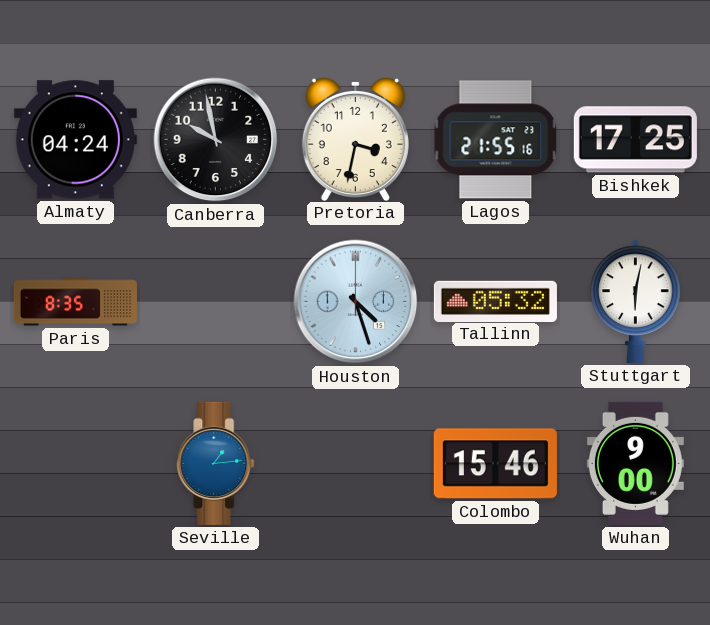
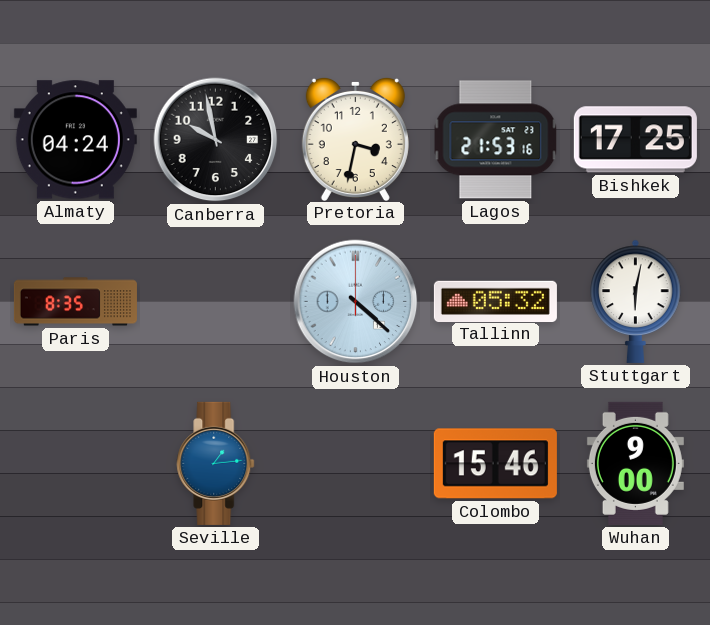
Lagos: 21:55 -> 21:53 (496, 140)
Houston: 4:27 -> 4:22 (356, 302)
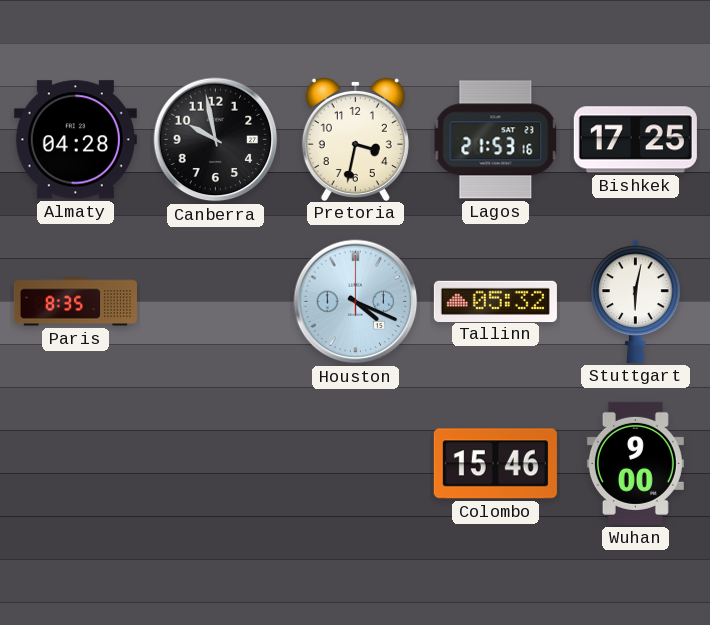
Almaty: 04:24 -> 04:28 (75, 140)
Houston: 4:22 -> 4:19 (356, 302)
Seville: 1:14 -> none (216, 463)
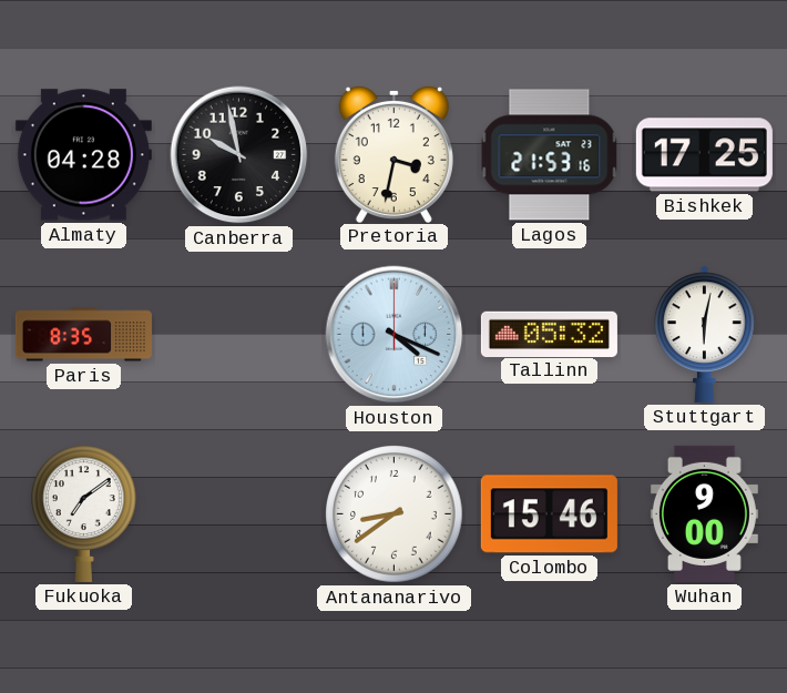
Fukuoka: none -> 7:09 (83, 513)
Antananarivo: none -> 8:39 (395, 514)
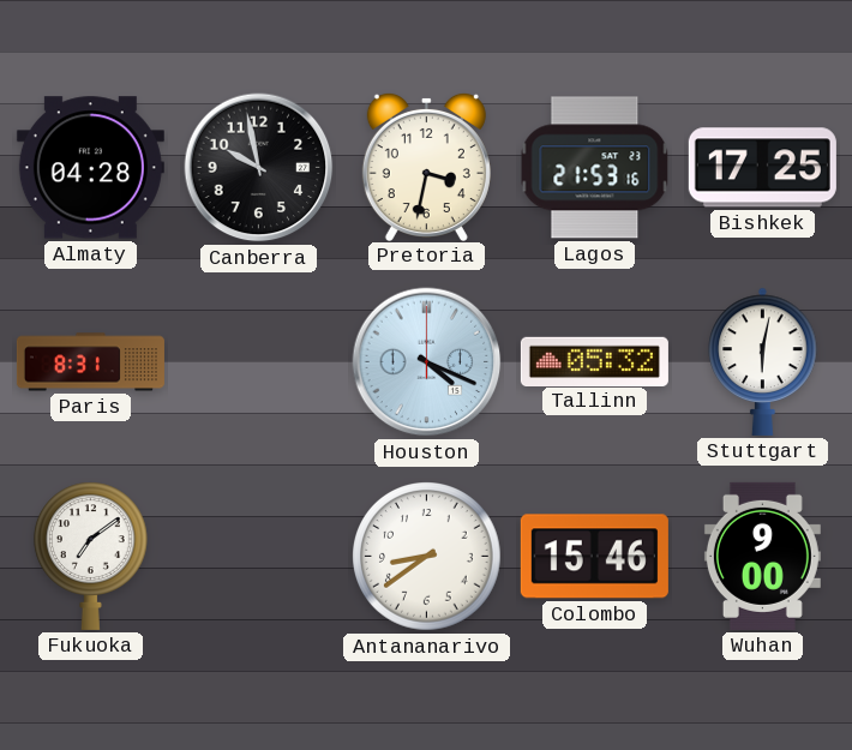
Paris: 8:35 -> 8:31 (90, 362)
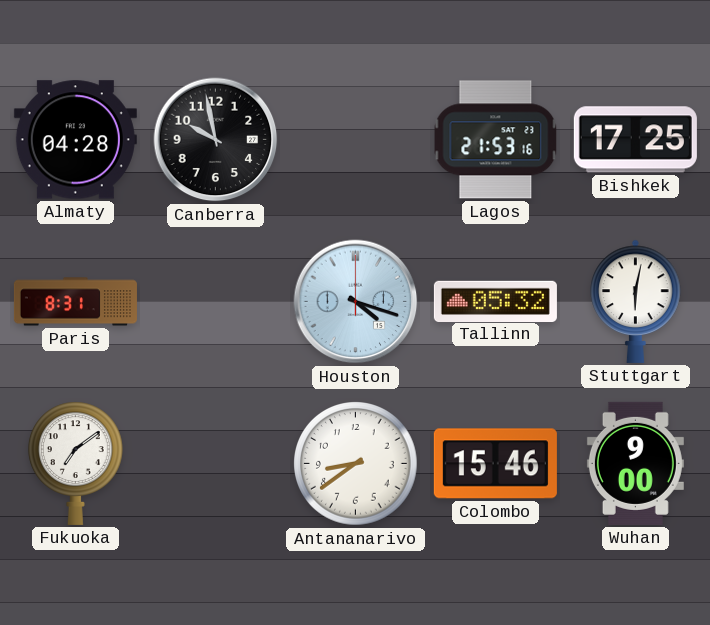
Pretoria: 3:32 -> none (426, 166)
Houston: 4:19 -> 4:18 (356, 302)
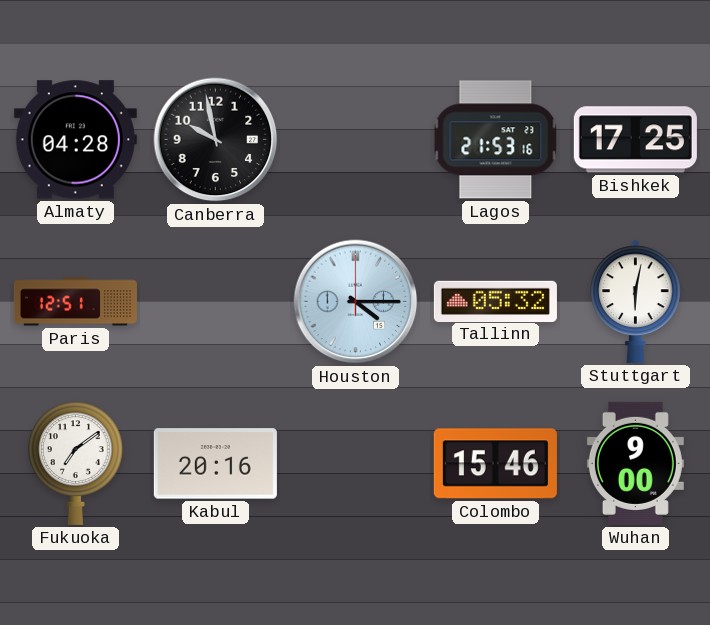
Paris: 8:31 -> 12:51 (75, 302)
Houston: 4:18 -> 4:15 (356, 302)
Kabul: none -> 20:16 (215, 464)
Antananarivo: 8:39 -> none (356, 464)
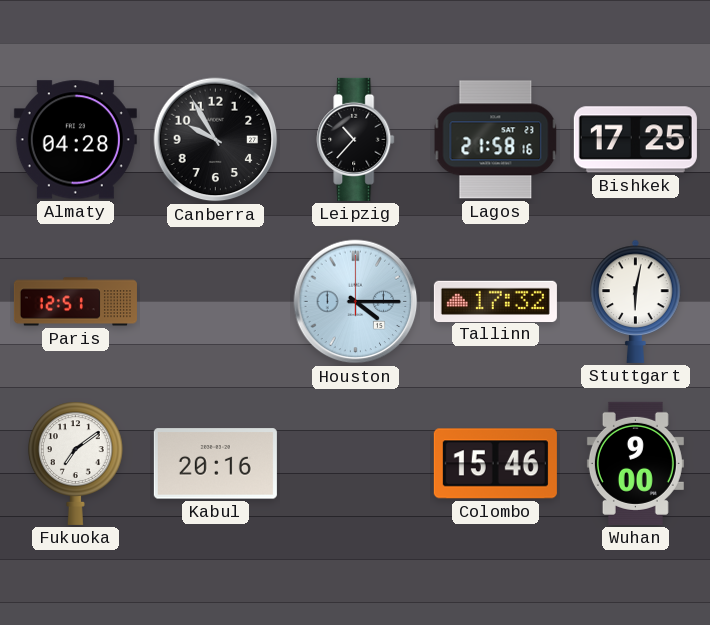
Canberra: 9:58 -> 9:55 (216, 140)
Leipzig: none -> 10:37 (356, 139)
Lagos: 21:53 -> 21:58 (496, 140)
Tallinn: 05:32 -> 17:32 (495, 301)
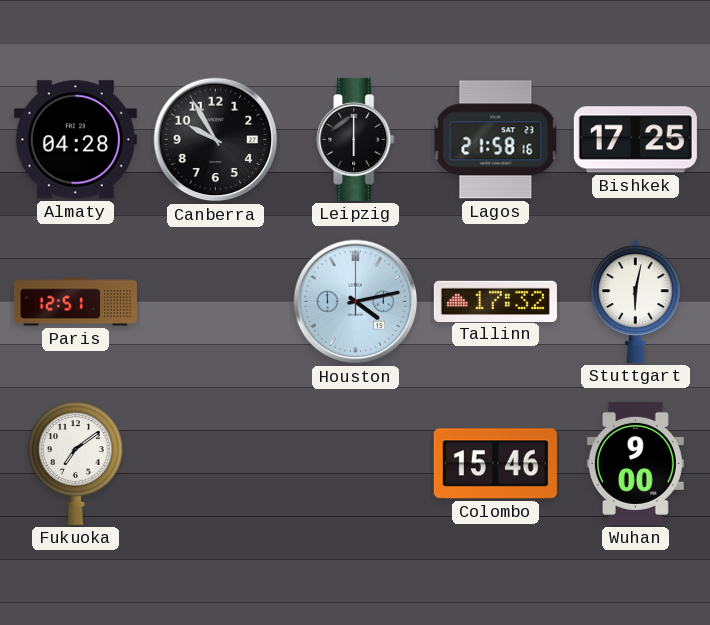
Leipzig: 10:37 -> 6:00 (356, 139)
Houston: 4:15 -> 4:13 (356, 302)
Kabul: 20:16 -> none (215, 464)
